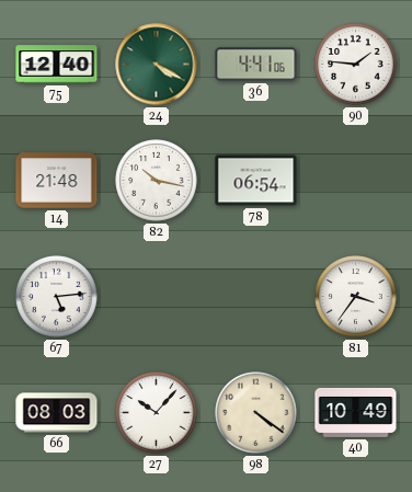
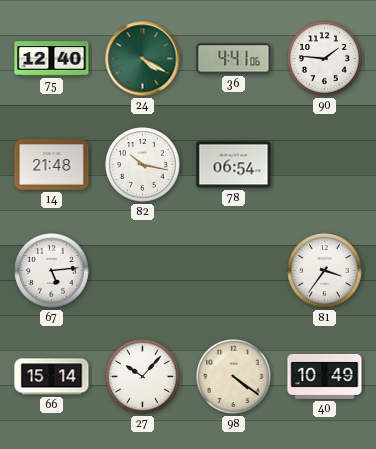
66: 08:03 -> 15:14 (52, 377)
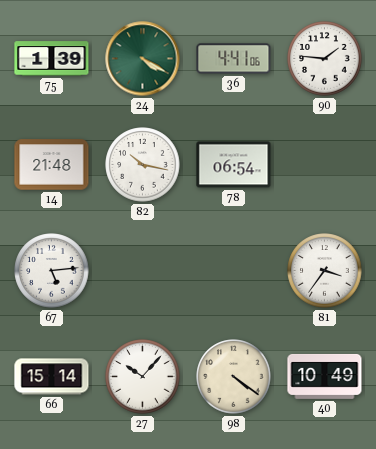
75: 12:40 -> 1:39 (52, 59)
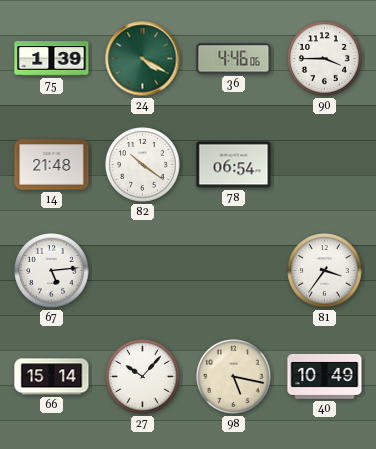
36: 4:41 -> 4:46 (234, 59)
90: 1:46 -> 3:45 (325, 59)
82: 10:17 -> 10:21 (143, 165)
98: 4:21 -> 5:17 (234, 377)
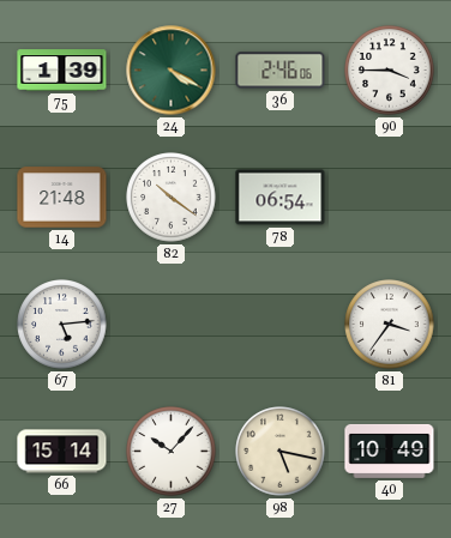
36: 4:46 -> 2:46 (281, 71)
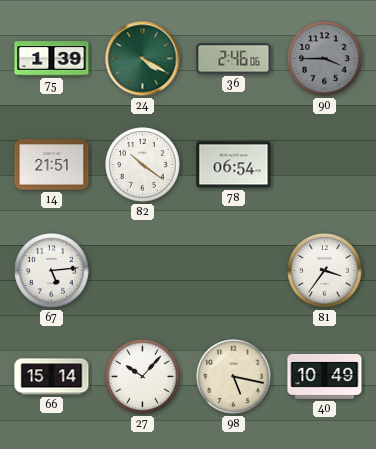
90 dial: white -> grey (325, 59)
14: 21:48 -> 21:51 (52, 165)
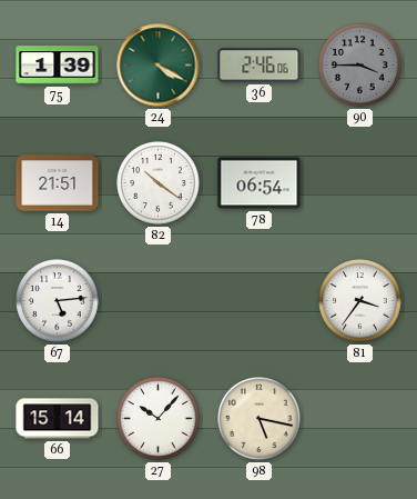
40: 10:49 -> none (325, 377)
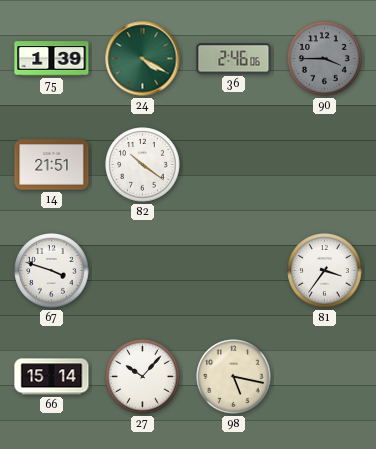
78: 06:54 -> none (260, 183)
67: 5:14 -> 3:48 (52, 271)
